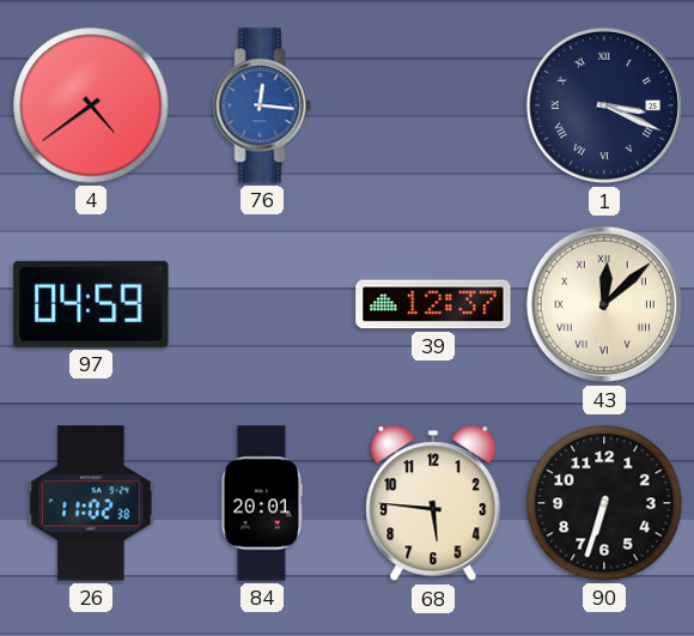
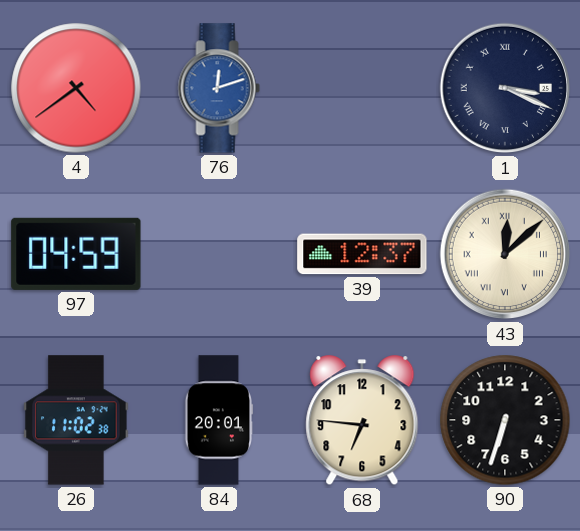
76: 12:16 -> 12:12 (219, 88)
68: 5:46 -> 6:46 (362, 421)
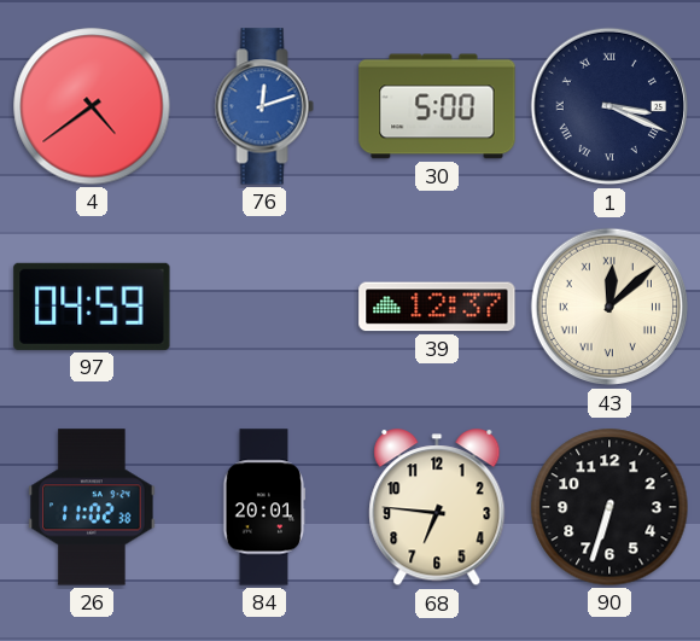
30: none -> 5:00 (437, 106)
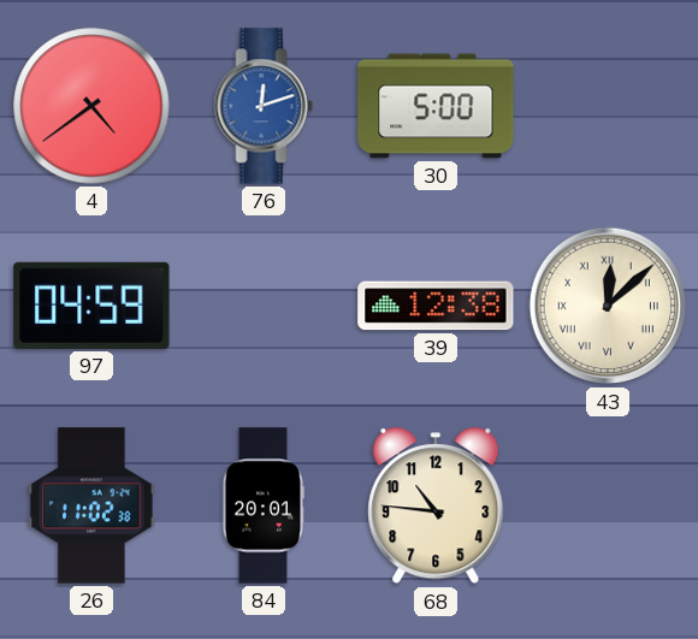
1: 3:19 -> none (609, 106)
39: 12:37 -> 12:38 (436, 306)
68: 6:46 -> 10:46 (436, 507)
90: 6:33 -> none (609, 507)
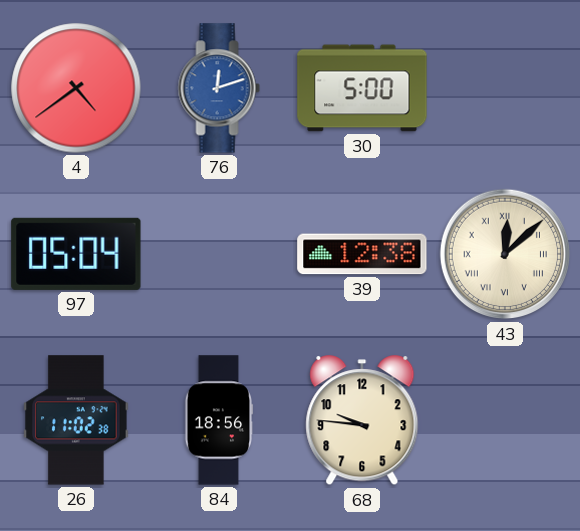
97: 04:59 -> 05:04 (76, 254)
84: 20:01 -> 18:56 (219, 420)
68: 10:46 -> 9:46 (362, 421)
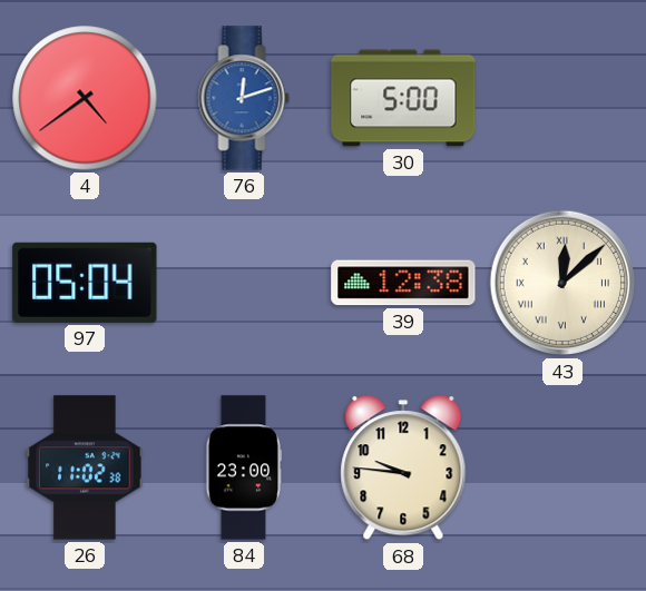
84: 18:56 -> 23:00 (244, 467)
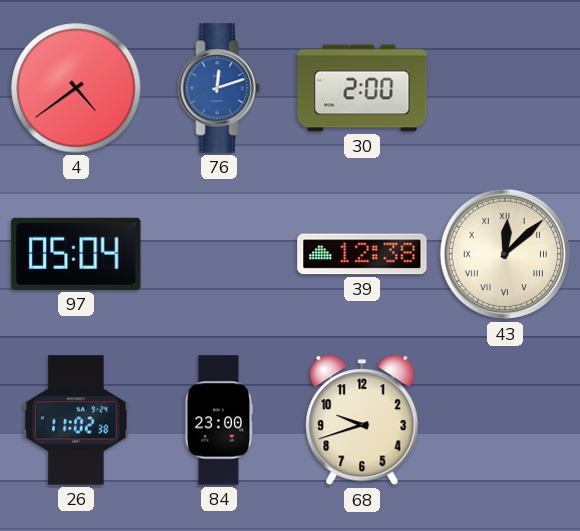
30: 5:00 -> 2:00 (362, 88)
68: 9:46 -> 9:42 (362, 421)
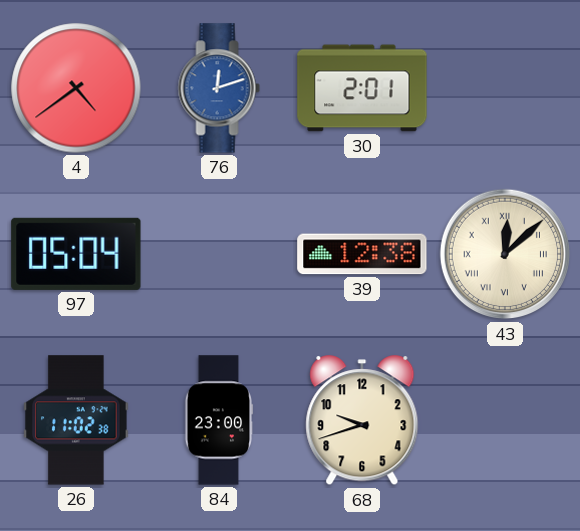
30: 2:00 -> 2:01 (362, 88)
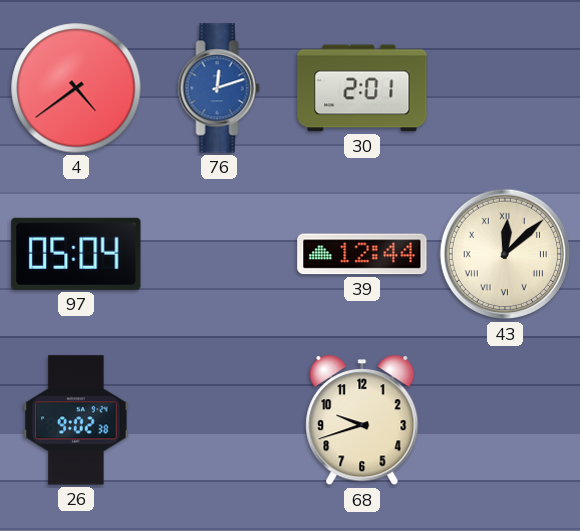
39: 12:38 -> 12:44 (362, 254)
26: 11:02 -> 9:02 (76, 420)
84: 23:00 -> none (219, 420)
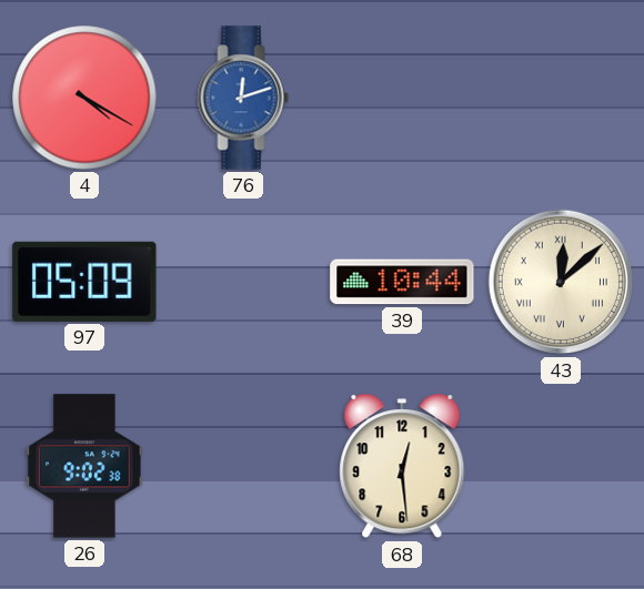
4: 4:39 -> 4:20 (84, 98)
30: 2:01 -> none (362, 88)
97: 05:04 -> 05:09 (84, 282)
39: 12:44 -> 10:44 (402, 282)
68: 9:42 -> 12:29 (402, 467)
